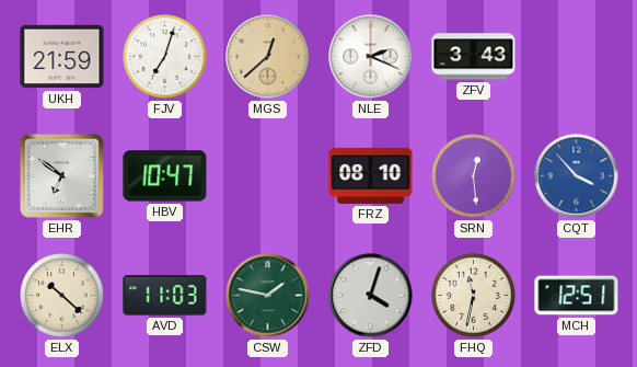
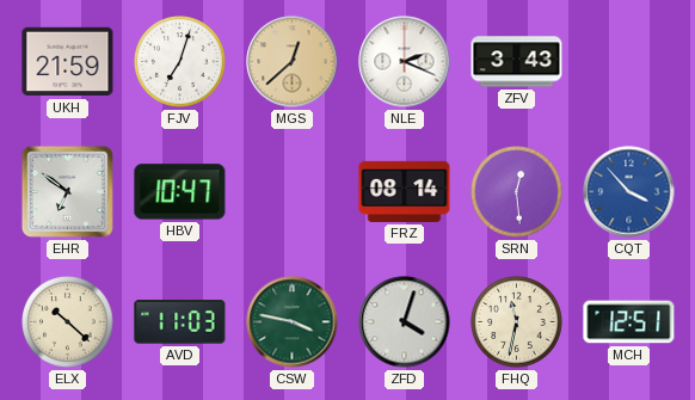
FRZ: 08:10 -> 08:14 (405, 191)
CSW: 1:47 -> 3:47 (293, 322)
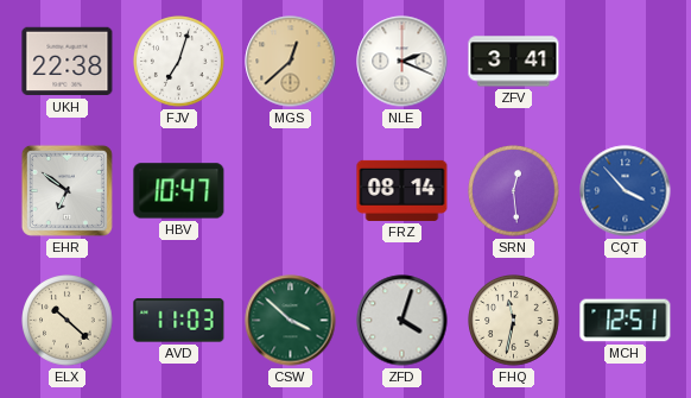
UKH: 21:59 -> 22:38 (68, 62)
ZFV: 3:43 -> 3:41 (514, 62)
CSW: 3:47 -> 3:52 (291, 321)
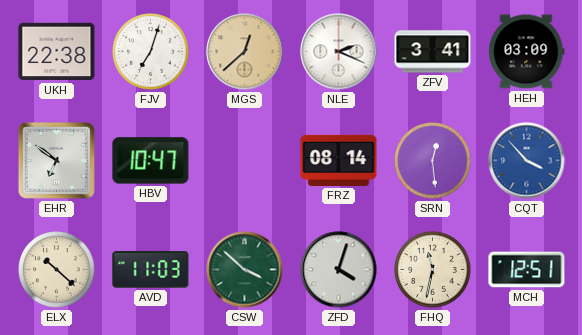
HEH: none -> 03:09 (527, 52)
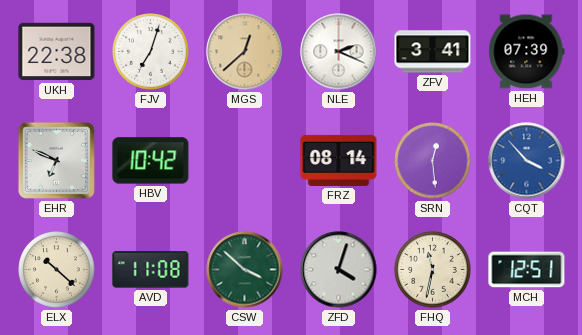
HEH: 03:09 -> 07:39 (527, 52)
EHR: 6:51 -> 6:49 (56, 160)
HBV: 10:47 -> 10:42 (151, 161)
AVD: 11:03 -> 11:08 (151, 270)
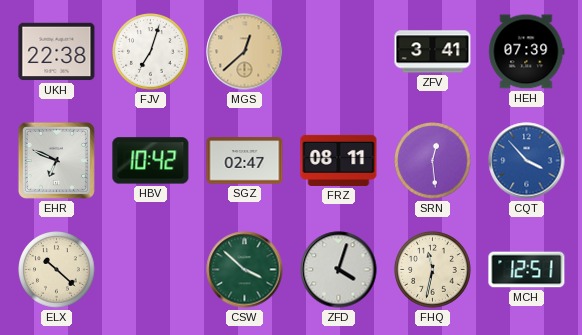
NLE: 2:19 -> none (339, 52)
SGZ: none -> 02:47 (245, 161)
FRZ: 08:14 -> 08:11 (339, 160)
AVD: 11:08 -> none (151, 270)
